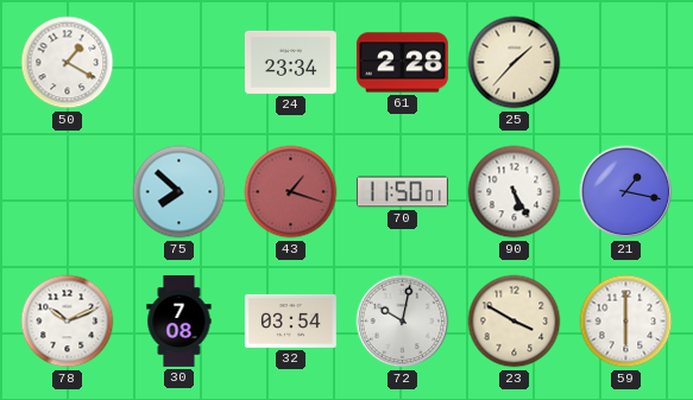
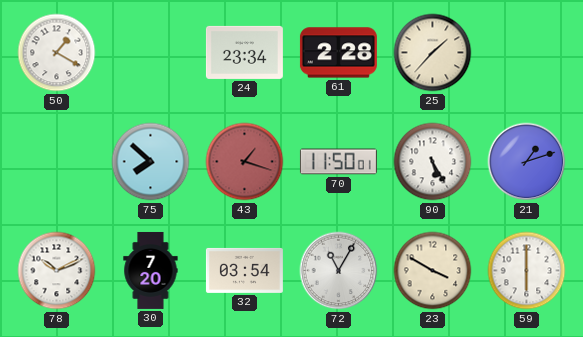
21: 1:17 -> 1:12 (527, 162)
30: 7:08 -> 7:20 (151, 270)
72: 10:02 -> 11:05 (339, 271)
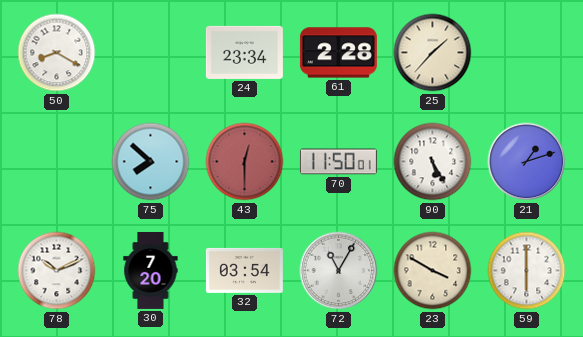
50: 1:20 -> 8:20 (57, 53)
43: 1:18 -> 12:30 (245, 162)
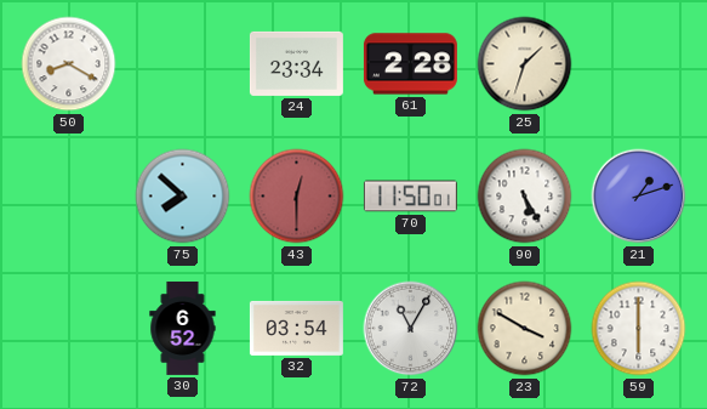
25: 1:37 -> 1:33 (525, 64)
78: 10:11 -> none (57, 271)
30: 7:20 -> 6:52 (183, 328)
